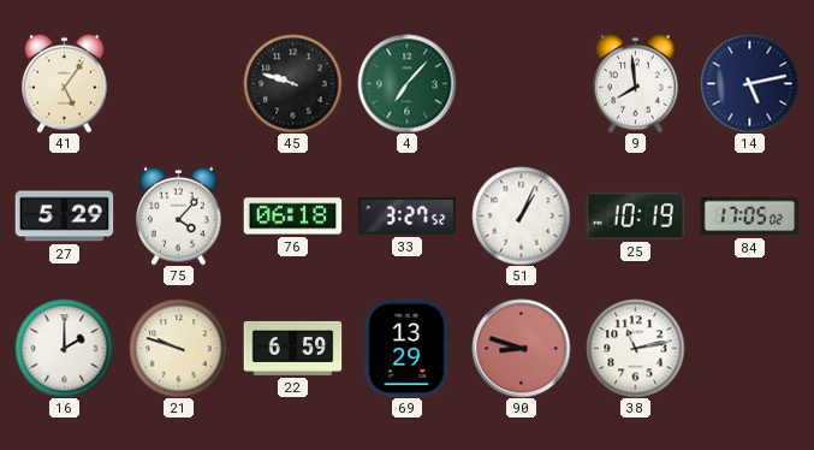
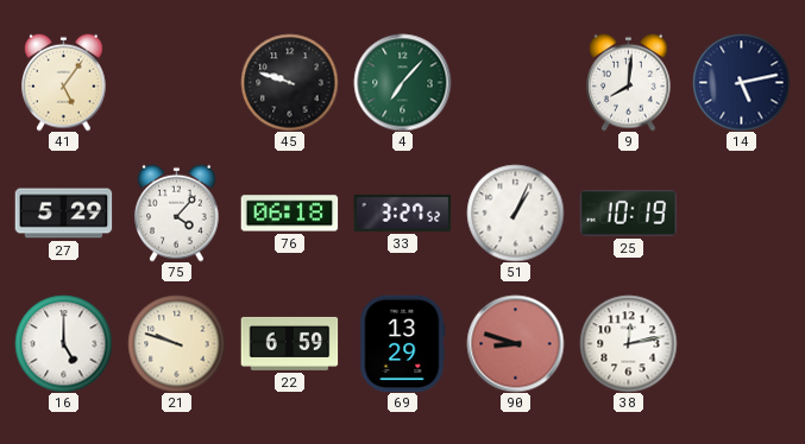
9: 7:59 -> 8:01 (629, 82)
84: 17:05 -> none (749, 217)
16: 2:00 -> 5:00 (63, 343)
38: 11:13 -> 12:13 (628, 343)
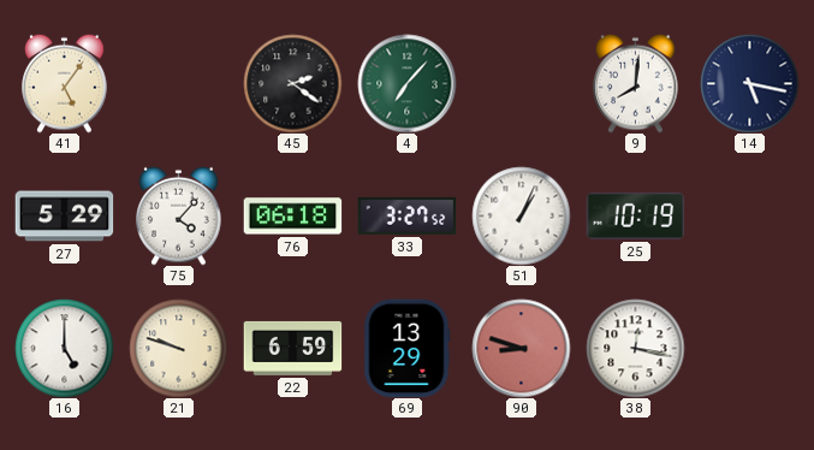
45: 9:48 -> 2:21 (292, 83)
14: 5:13 -> 5:17 (749, 83)
38: 12:13 -> 12:17 (635, 348)
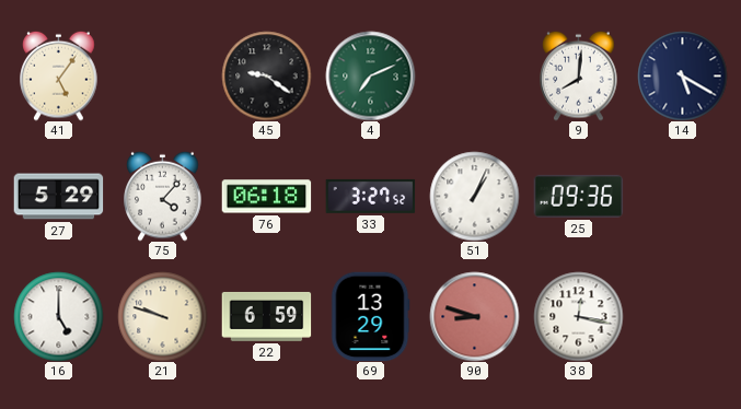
45: 2:21 -> 9:21 (266, 75)
4: 7:07 -> 7:11 (370, 75)
14: 5:17 -> 5:20 (682, 75)
25: 10:19 -> 09:36 (578, 196)
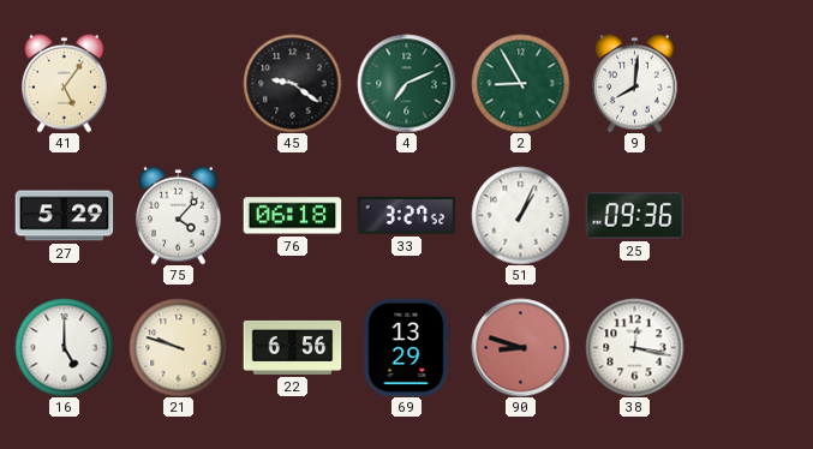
2: none -> 8:55 (520, 83)
14: 5:20 -> none (682, 75)
22: 6:59 -> 6:56 (292, 347)
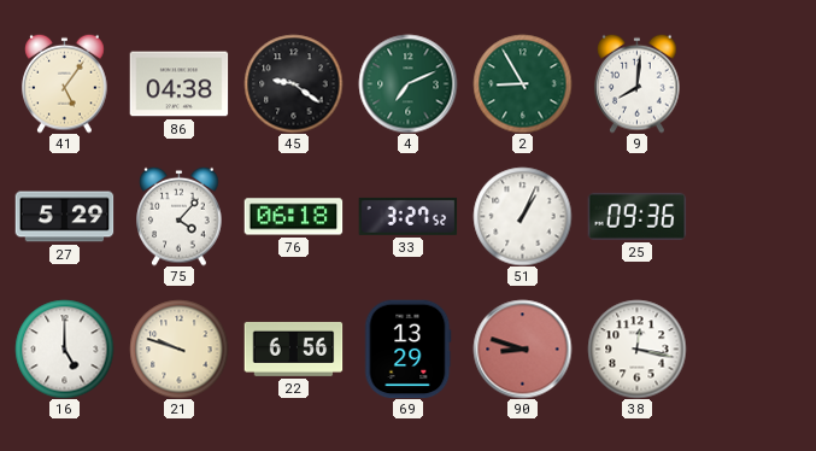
86: none -> 04:38 (178, 84)
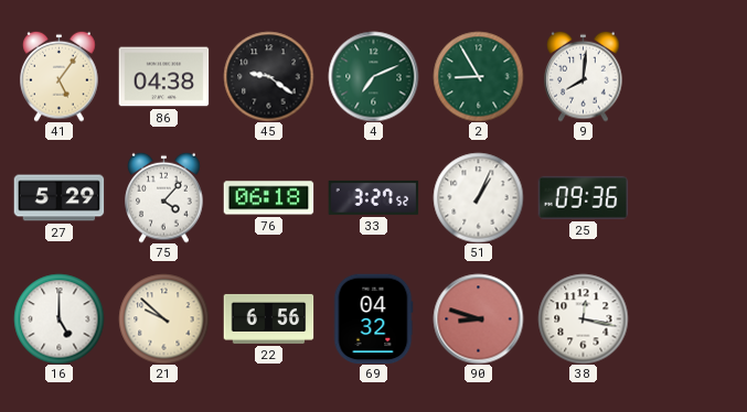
21: 9:48 -> 9:52 (163, 318)
69: 13:29 -> 04:32 (374, 318)
